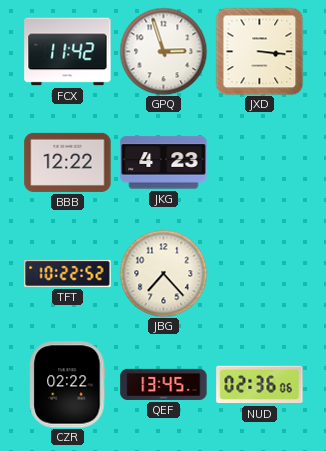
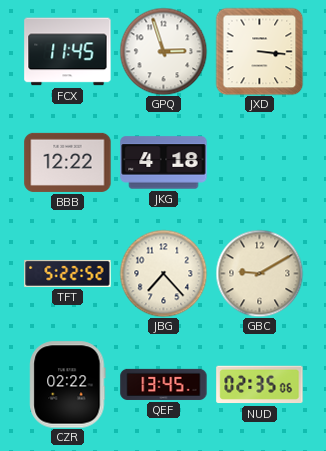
FCX: 11:42 -> 11:45 (68, 52)
JKG: 4:23 -> 4:18 (164, 163)
TFT: 10:22 -> 5:22 (68, 273)
GBC: none -> 9:10 (259, 273)
NUD: 02:36 -> 02:35 (260, 385)
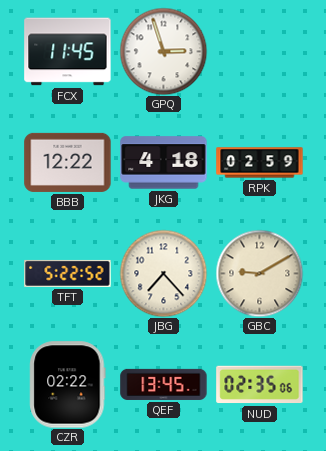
JXD: 3:16 -> none (259, 51)
RPK: none -> 02:59 (260, 163)
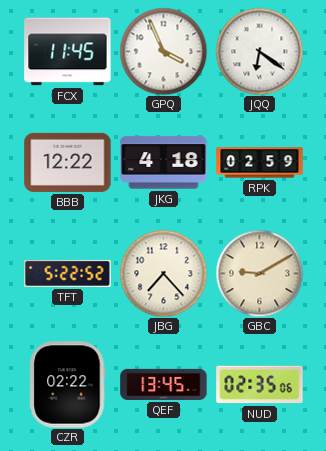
GPQ: 2:57 -> 3:56 (163, 51)
JQQ: none -> 6:21 (259, 51)
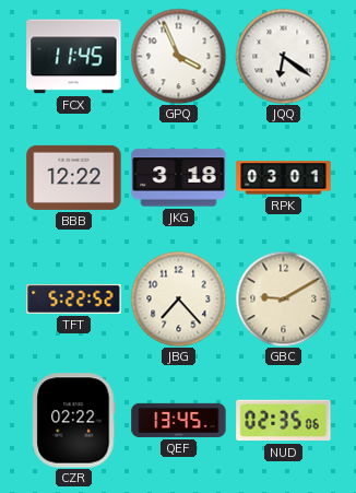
JKG: 4:18 -> 3:18 (179, 178)
RPK: 02:59 -> 03:01 (284, 178)
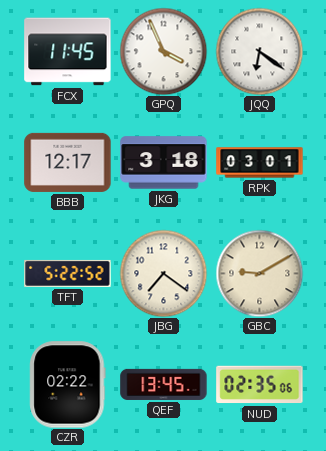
BBB: 12:22 -> 12:17 (68, 162)
JBG: 7:23 -> 7:21 (163, 273)
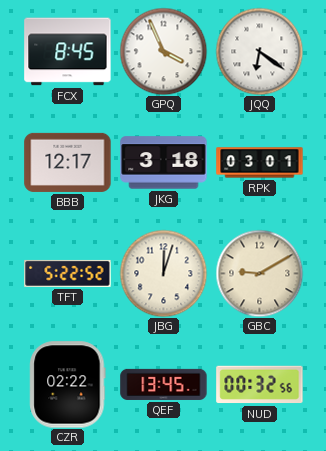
FCX: 11:45 -> 8:45 (68, 52)
JBG: 7:21 -> 12:03 (163, 273)
NUD: 02:35 -> 00:32 (260, 385)
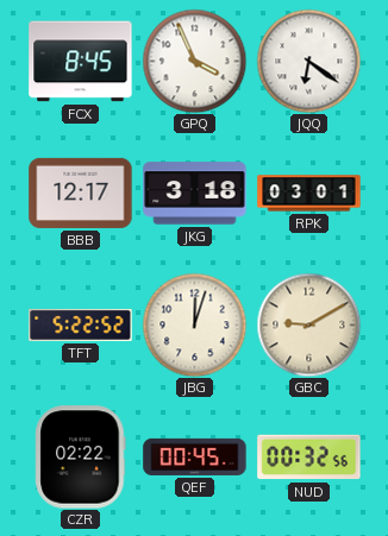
QEF: 13:45 -> 00:45 (195, 456)
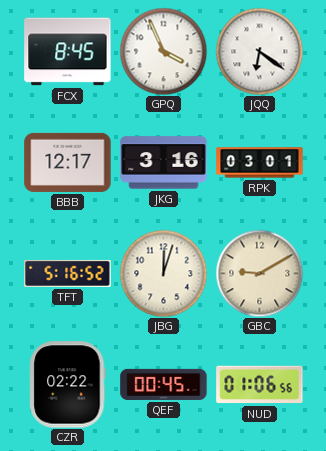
JKG: 3:18 -> 3:16 (164, 163)
TFT: 5:22 -> 5:16 (68, 273)
NUD: 00:32 -> 01:06 (260, 385)
